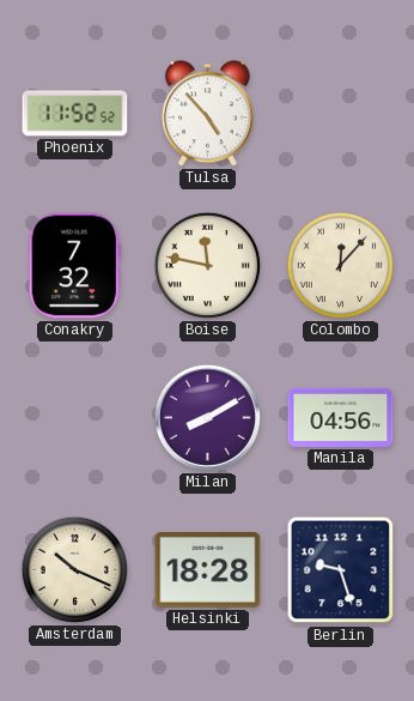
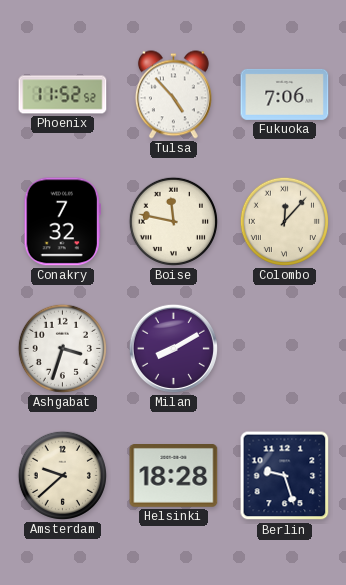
Fukuoka: none -> 7:06 (285, 94)
Ashgabat: none -> 3:33 (62, 348)
Manila: 04:56 -> none (341, 417)
Amsterdam: 10:19 -> 9:38 (62, 475)
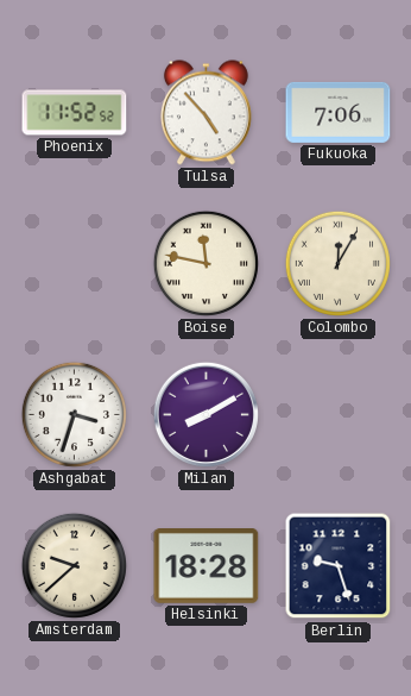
Conakry: 7:32 -> none (62, 222)
Colombo: 12:07 -> 12:05 (337, 263)
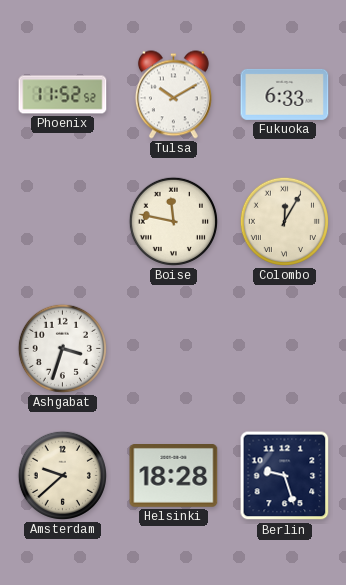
Tulsa: 4:53 -> 10:10 (173, 95)
Fukuoka: 7:06 -> 6:33 (285, 94)
Milan: 8:10 -> none (205, 414)
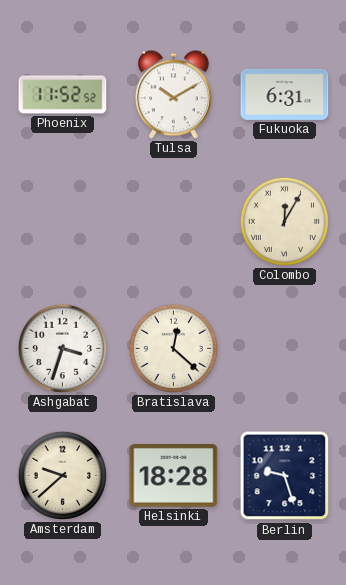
Fukuoka: 6:33 -> 6:31 (285, 94)
Boise: 11:47 -> none (173, 221)
Bratislava: none -> 12:22 (173, 348)
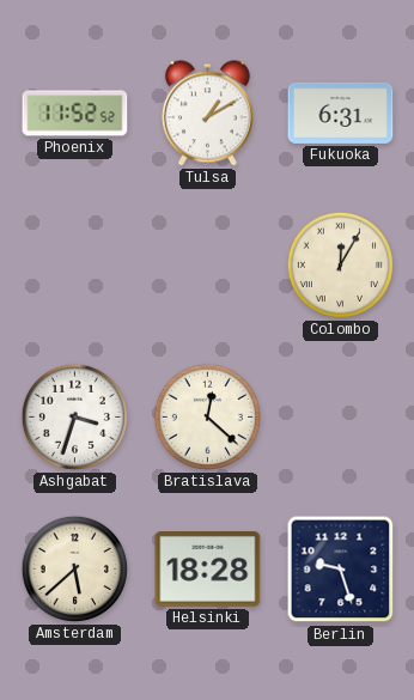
Tulsa: 10:10 -> 1:10 (207, 114)
Amsterdam: 9:38 -> 5:38 (74, 568)
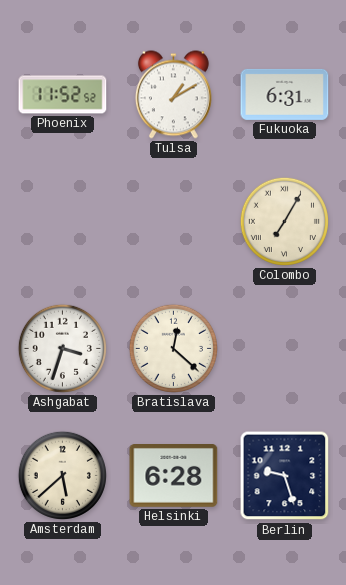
Colombo: 12:05 -> 7:05 (284, 221)
Helsinki: 18:28 -> 6:28 (174, 476)
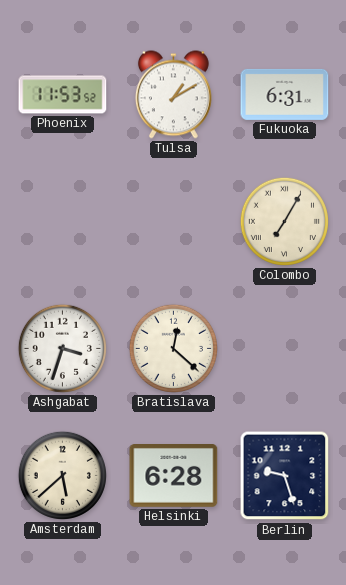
Phoenix: 11:52 -> 11:53 (63, 95)
